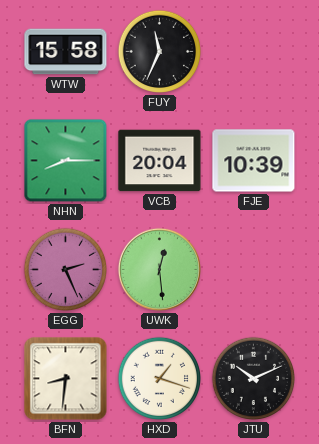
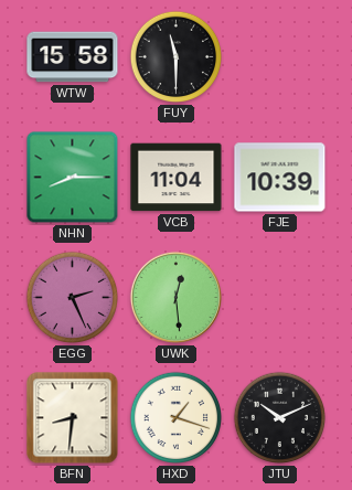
FUY: 11:34 -> 11:30 (177, 57)
VCB: 20:04 -> 11:04 (177, 178)
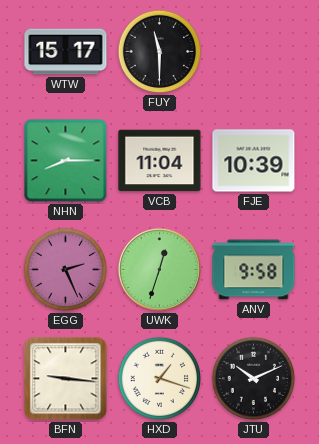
WTW: 15:58 -> 15:17 (66, 52)
UWK: 12:29 -> 12:33 (159, 269)
ANV: none -> 9:58 (254, 270)
BFN: 8:31 -> 9:16 (66, 379)
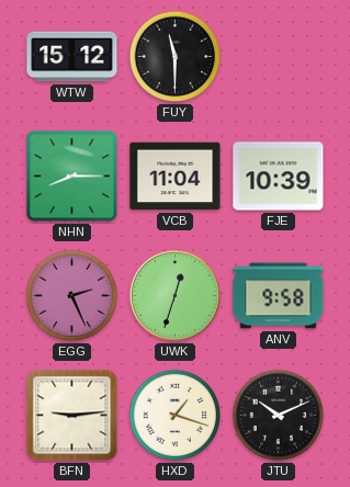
WTW: 15:17 -> 15:12 (72, 57)
BFN: 9:16 -> 9:14 (72, 416)
